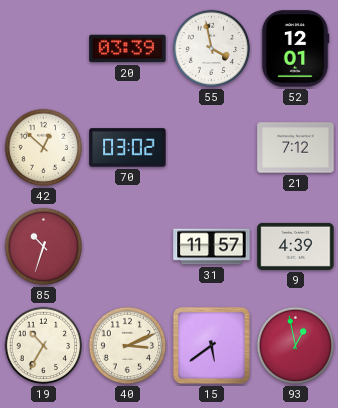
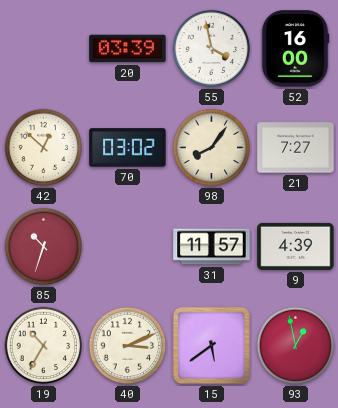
52: 12:01 -> 16:00 (295, 49)
98: none -> 8:06 (212, 148)
21: 7:12 -> 7:27 (296, 148)
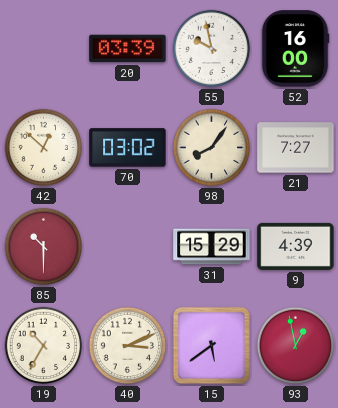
55: 3:58 -> 9:58 (212, 49)
85: 10:33 -> 10:30 (44, 247)
31: 11:57 -> 15:29 (212, 247)
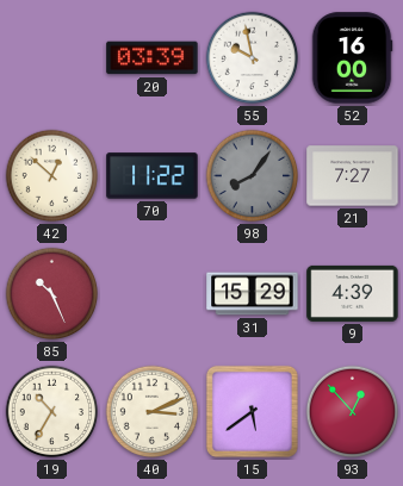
70: 03:02 -> 11:22 (153, 176)
98 dial: cream -> grey (253, 176)
85: 10:30 -> 10:26 (52, 294)
93: 12:58 -> 12:53 (353, 412)
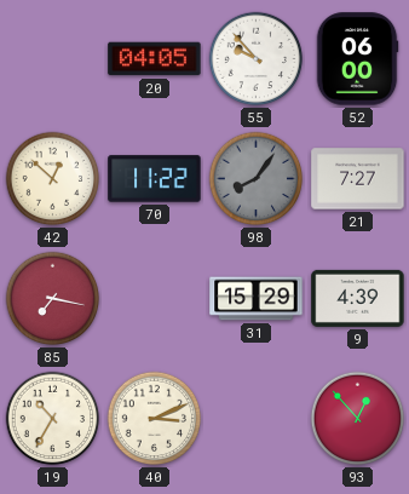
20: 03:39 -> 04:05 (155, 59)
55: 9:58 -> 9:53 (257, 59)
52: 16:00 -> 06:00 (357, 59)
85: 10:26 -> 7:17 (53, 299)
15: 5:39 -> none (252, 411)
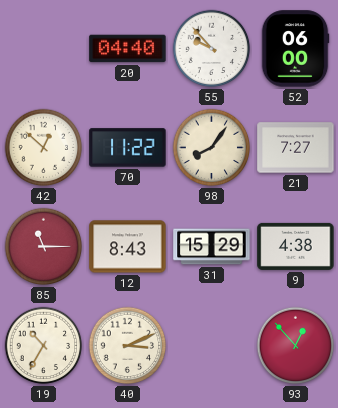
20: 04:05 -> 04:40 (128, 49)
98 dial: grey -> cream (212, 148)
85: 7:17 -> 11:15 (44, 247)
12: none -> 8:43 (128, 247)
9: 4:39 -> 4:38 (296, 246)
